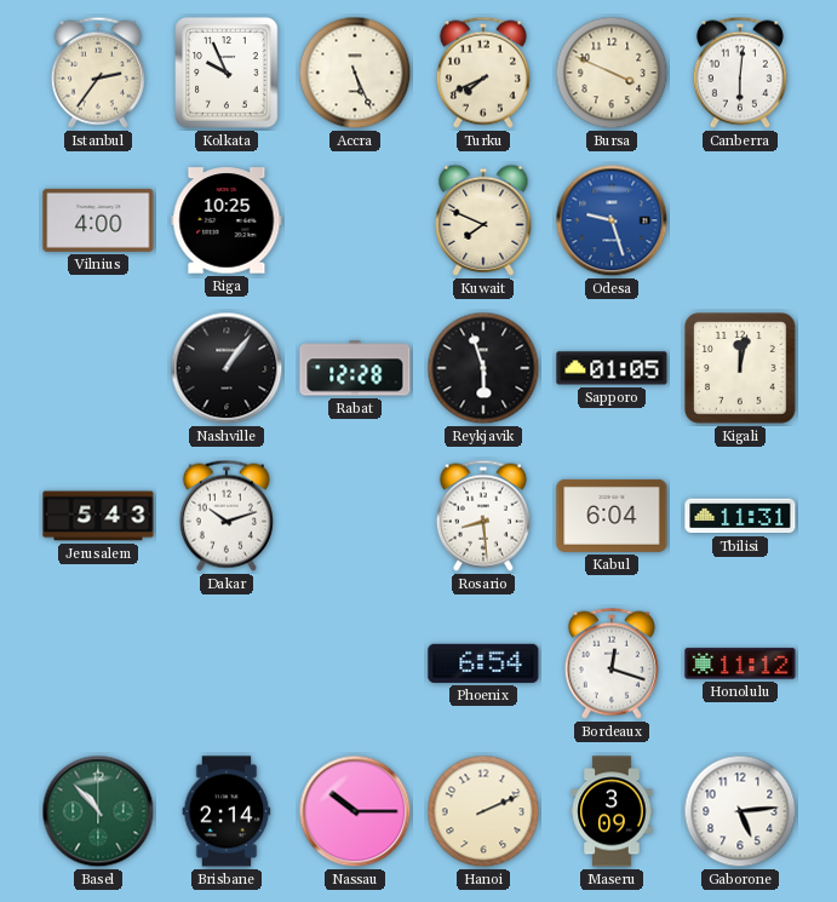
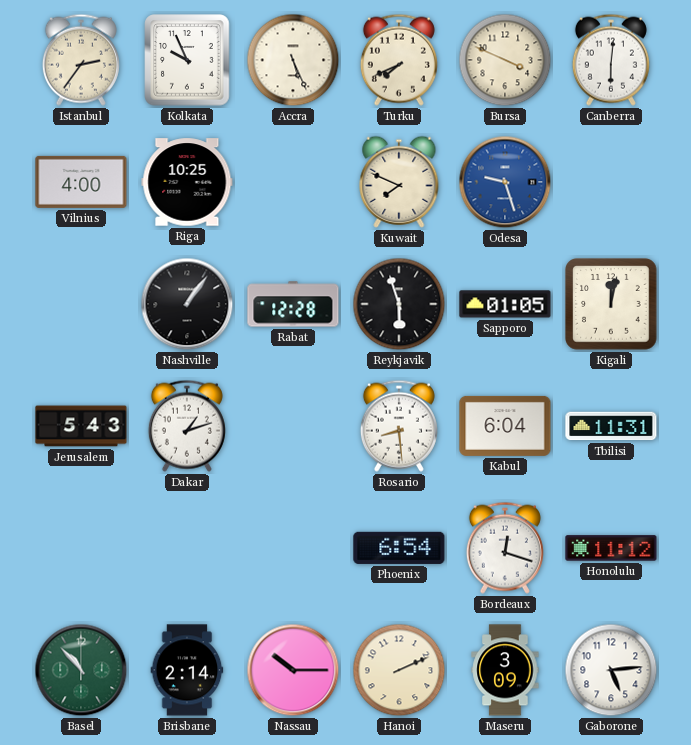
Dakar: 10:12 -> 1:12 (187, 426)
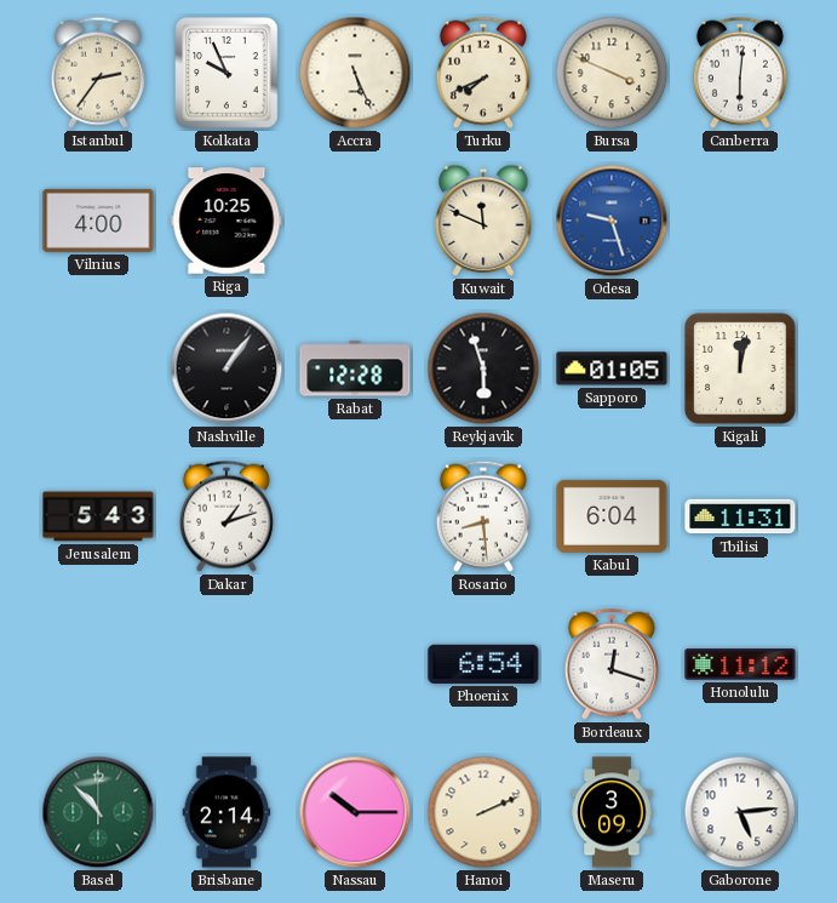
Kuwait: 7:49 -> 11:49 (483, 221)
